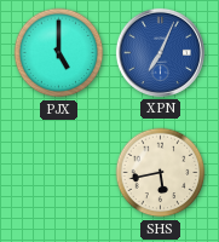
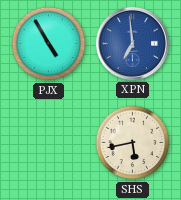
PJX: 5:00 -> 4:55 (49, 44)
XPN: 7:04 -> 6:59 (132, 43)
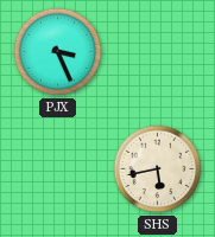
PJX: 4:55 -> 3:26 (58, 52)
XPN: 6:59 -> none (132, 43)
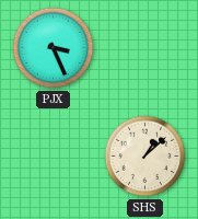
SHS: 5:43 -> 1:08 (145, 157)
